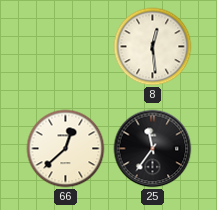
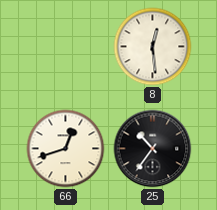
66: 12:38 -> 12:42 (66, 149)
25: 11:36 -> 10:36 (153, 149)
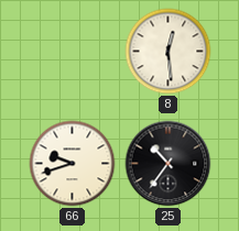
66: 12:42 -> 9:42 (73, 164)
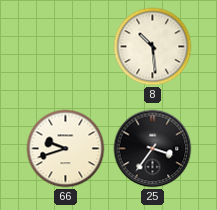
8: 12:29 -> 10:29 (153, 47)
25: 10:36 -> 3:36 (153, 149)
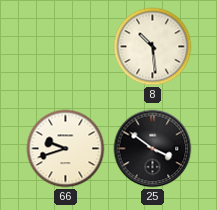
25: 3:36 -> 3:51 (153, 149)
